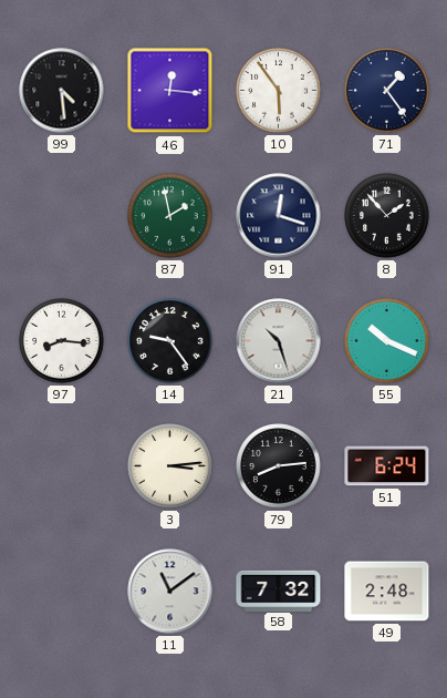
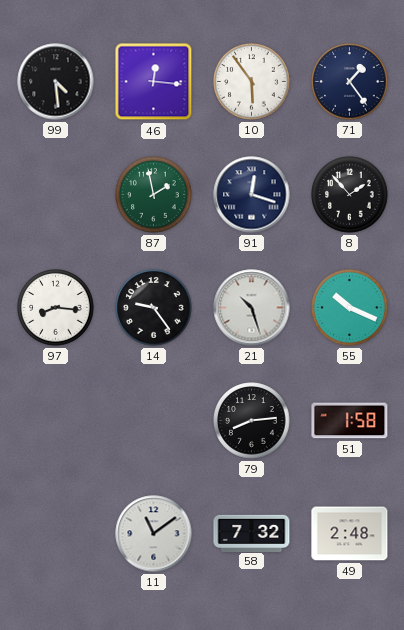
3: 3:14 -> none (170, 466)
51: 6:24 -> 1:58 (350, 421)
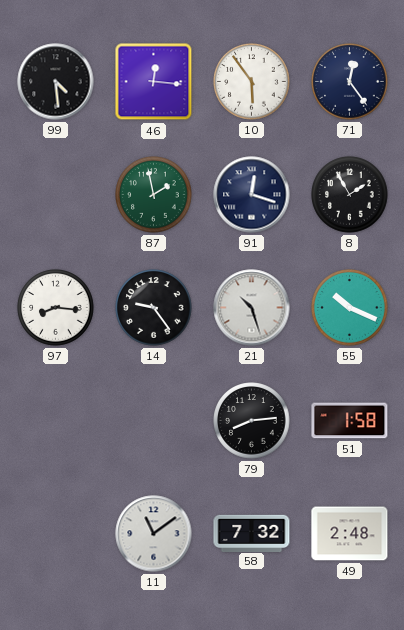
71: 1:24 -> 12:24 (350, 82)
8: 1:53 -> 1:55 (350, 195)
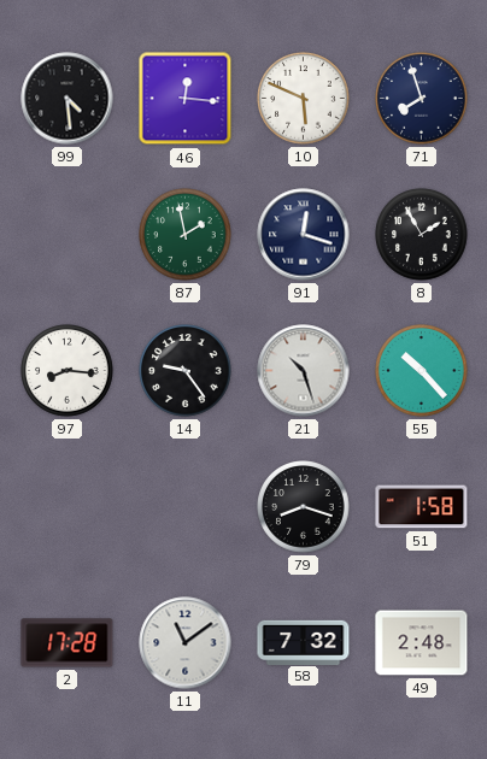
10: 5:54 -> 5:49 (304, 99)
71: 12:24 -> 7:57 (422, 99)
55: 10:19 -> 10:23 (422, 371)
79: 8:14 -> 8:18 (304, 507)
2: none -> 17:28 (68, 643)
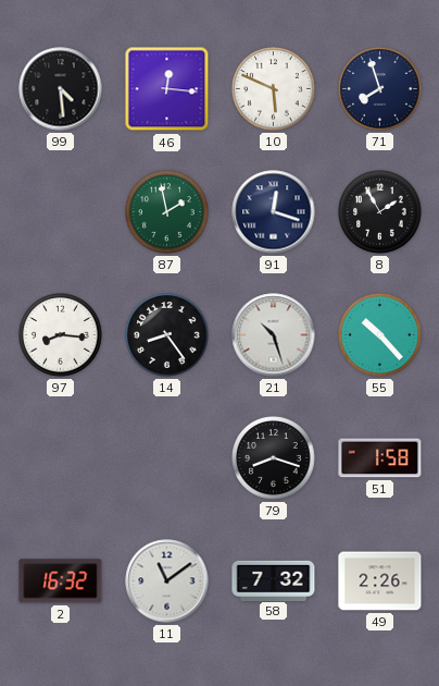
14: 9:24 -> 8:24 (167, 335)
2: 17:28 -> 16:32 (61, 581)
49: 2:48 -> 2:26 (380, 581)
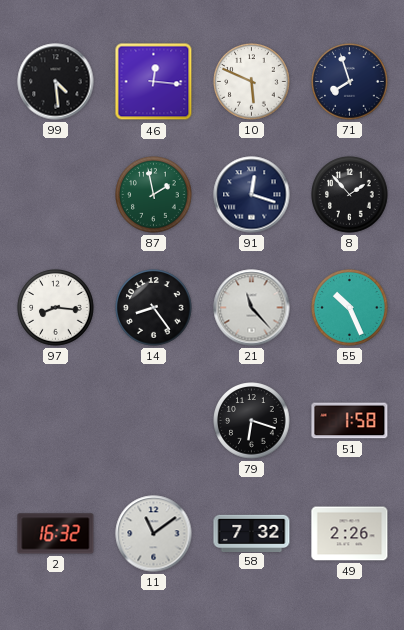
8: 1:55 -> 1:53 (350, 195)
21: 10:27 -> 11:23 (252, 308)
55: 10:23 -> 10:26 (350, 308)
79: 8:18 -> 6:18 (252, 421)
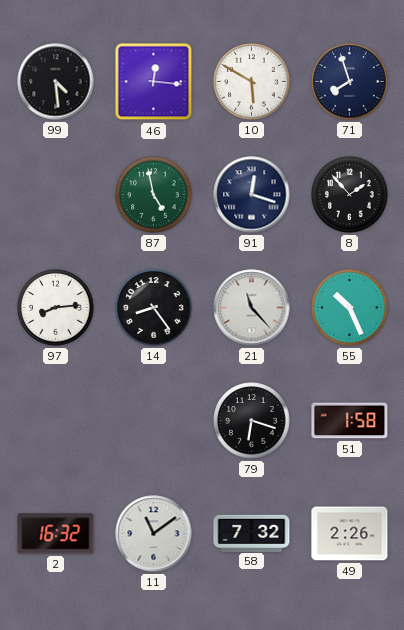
10: 5:49 -> 5:50 (252, 82)
87: 1:58 -> 4:58 (154, 195)
97: 8:16 -> 8:14 (56, 308)
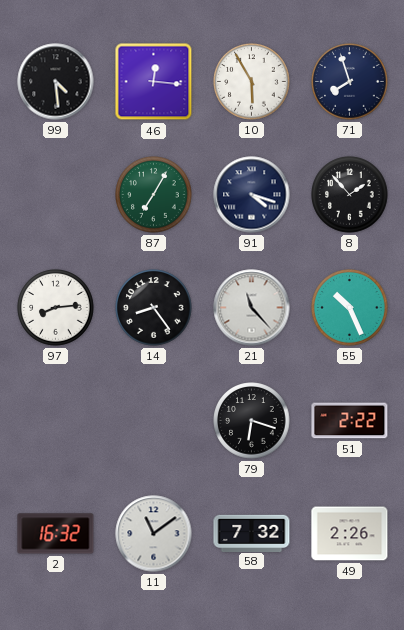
10: 5:50 -> 5:55 (252, 82)
87: 4:58 -> 7:05 (154, 195)
91: 12:18 -> 4:18 (252, 195)
51: 1:58 -> 2:22 (350, 421)
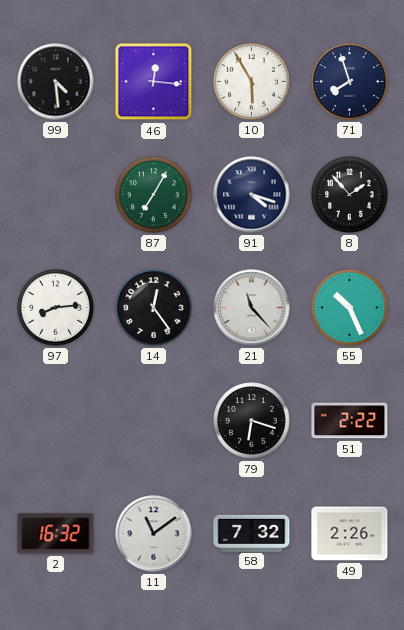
14: 8:24 -> 12:24 (154, 308)
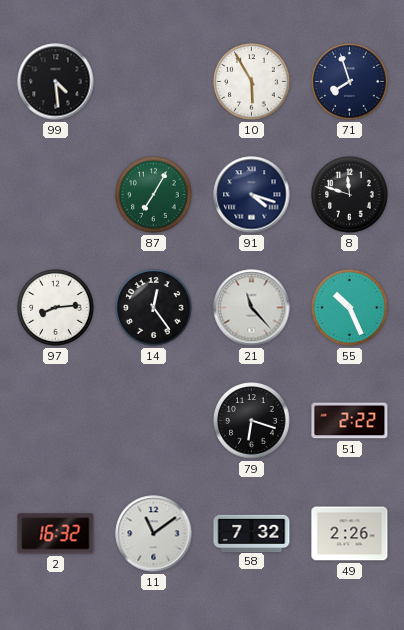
46: 12:16 -> none (154, 82)
8: 1:53 -> 11:48 (350, 195)
